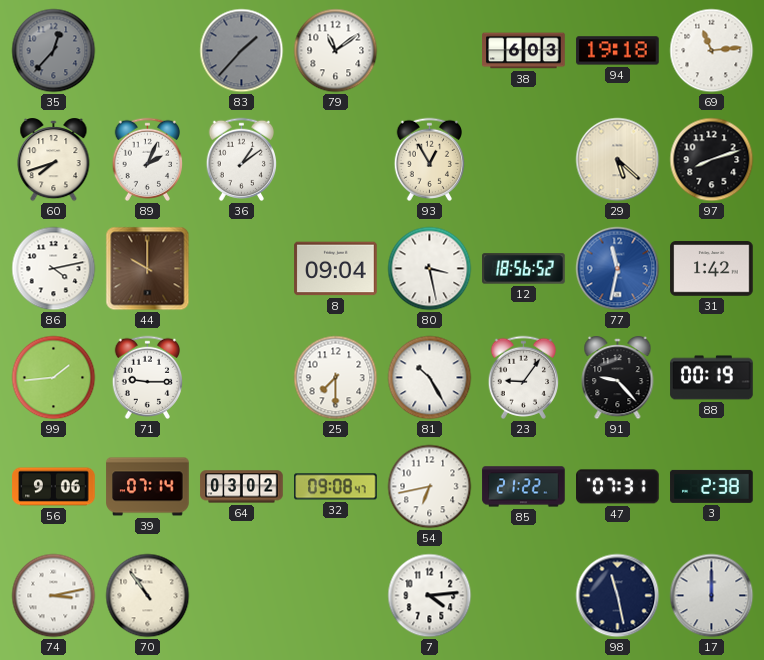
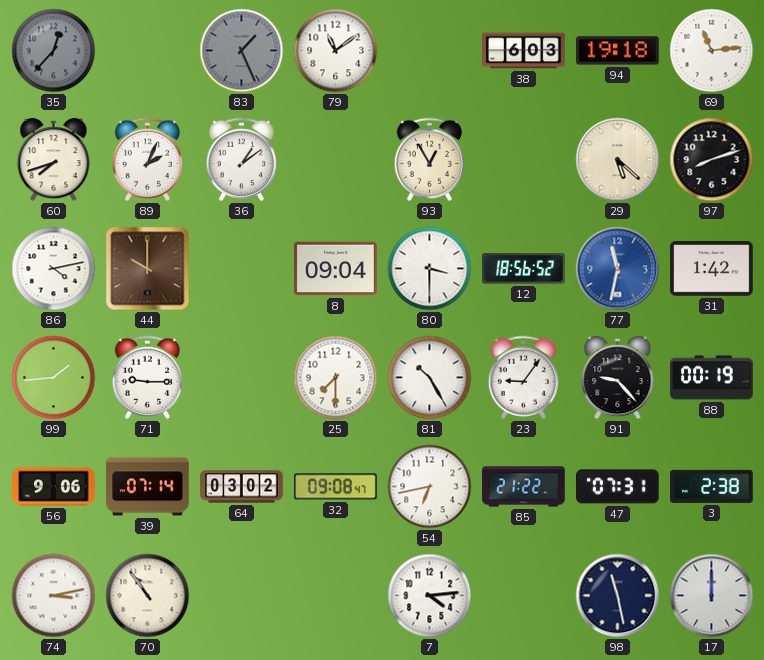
83: 1:37 -> 1:26 (242, 51)
80: 3:28 -> 3:30 (430, 269)
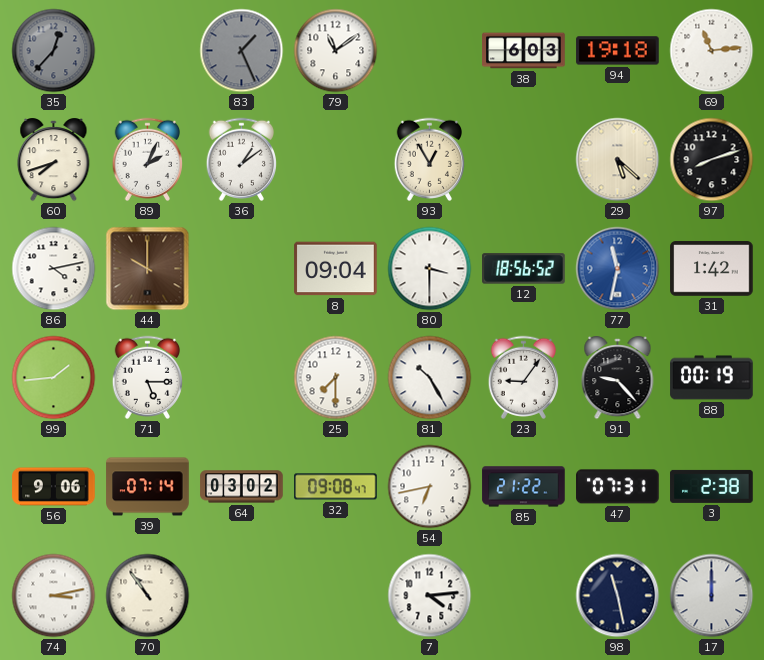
71: 9:15 -> 5:15 (147, 377)
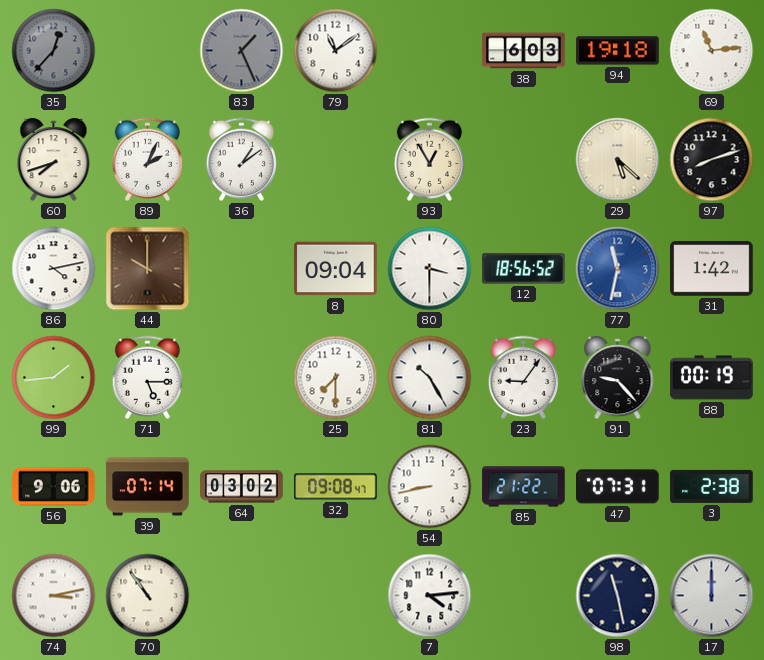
54: 6:43 -> 8:43 (430, 487)
